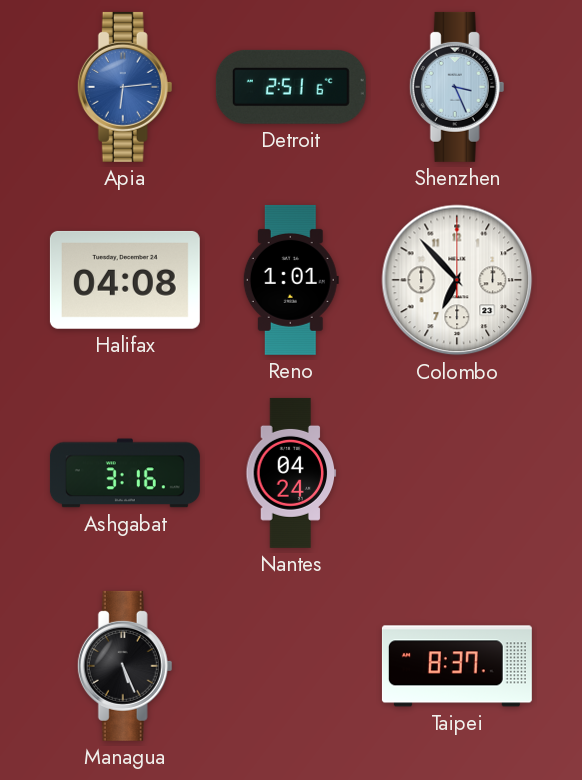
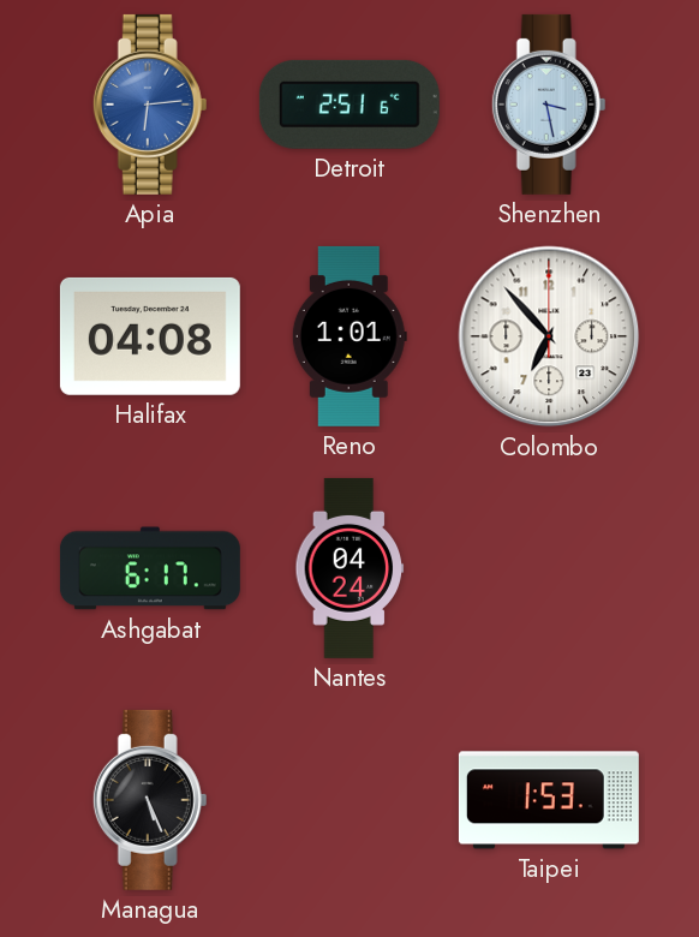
Shenzhen: 3:26 -> 3:28 (549, 105)
Ashgabat: 3:16 -> 6:17 (150, 568)
Taipei: 8:37 -> 1:53 (549, 800)
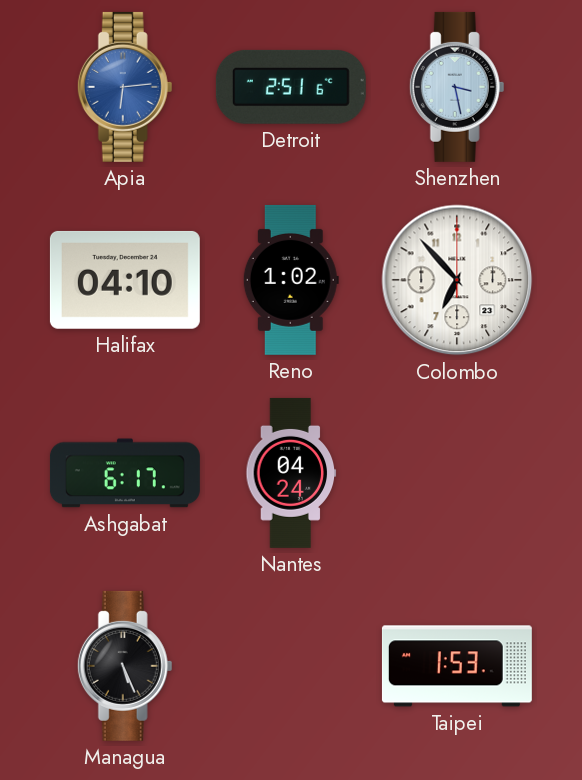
Halifax: 04:08 -> 04:10 (125, 280)
Reno: 1:01 -> 1:02 (291, 280)
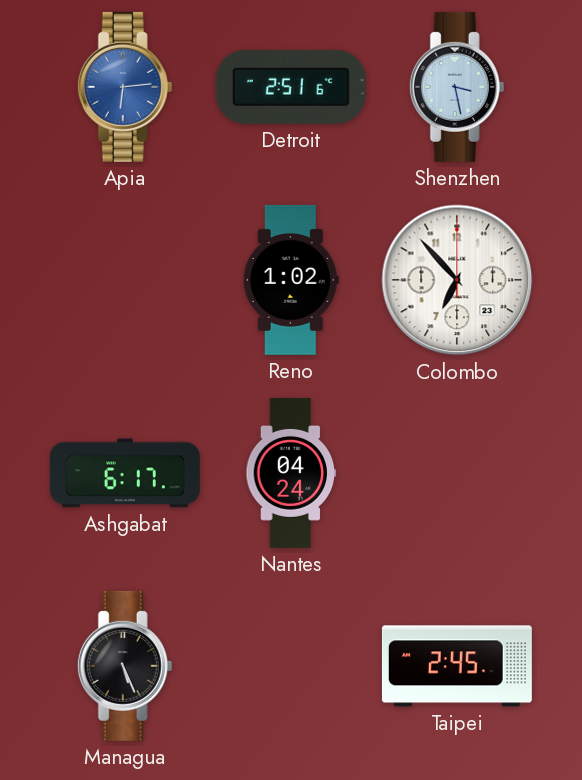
Halifax: 04:10 -> none (125, 280)
Taipei: 1:53 -> 2:45 (457, 666)
